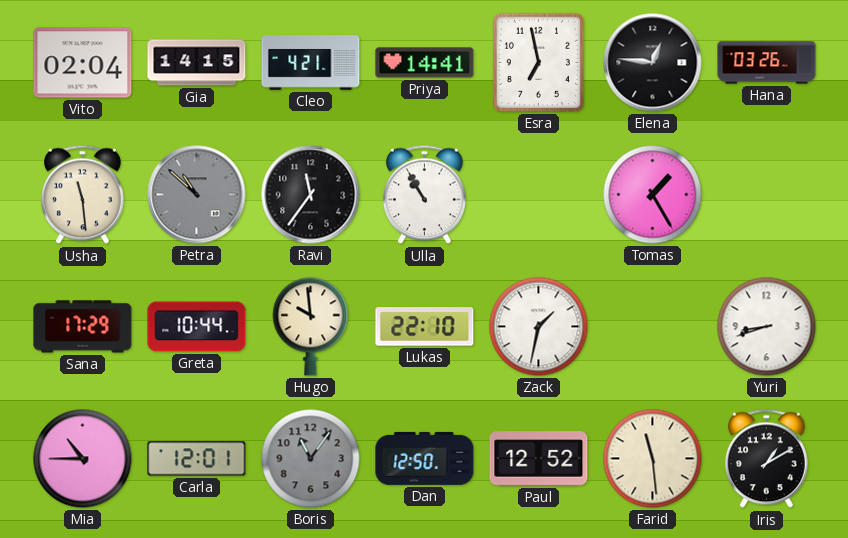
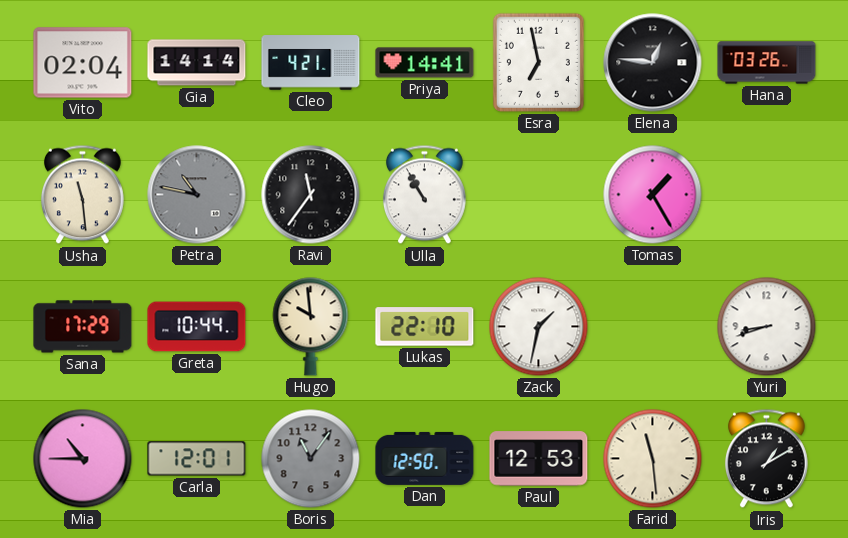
Gia: 14:15 -> 14:14 (197, 63)
Petra: 10:52 -> 10:47 (197, 195)
Paul: 12:52 -> 12:53 (539, 459)
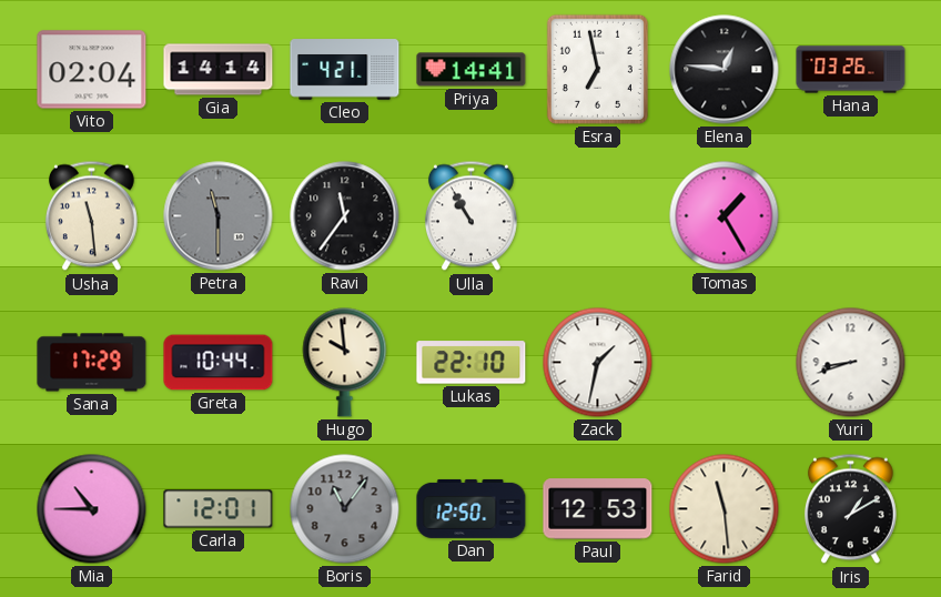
Petra: 10:47 -> 11:30 (219, 216)
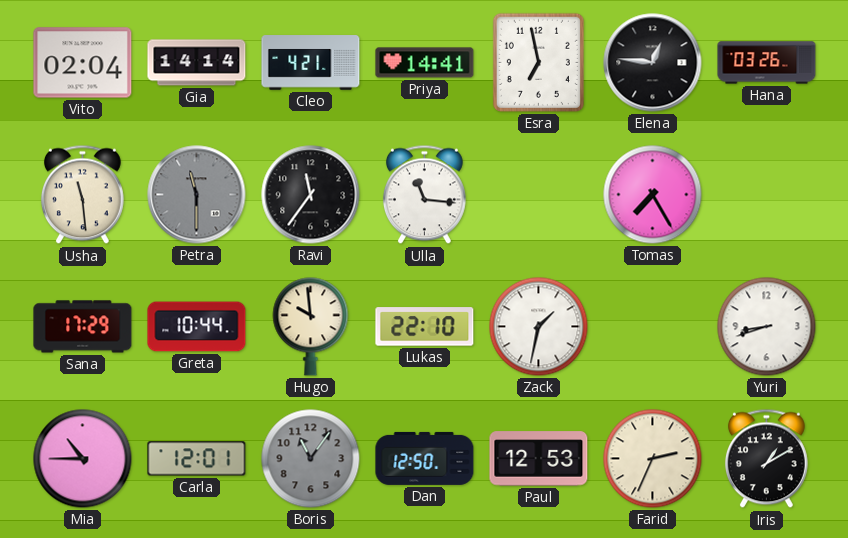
Ulla: 10:55 -> 11:16 (424, 195)
Tomas: 1:25 -> 7:25 (653, 195)
Farid: 11:29 -> 2:34 (653, 459)
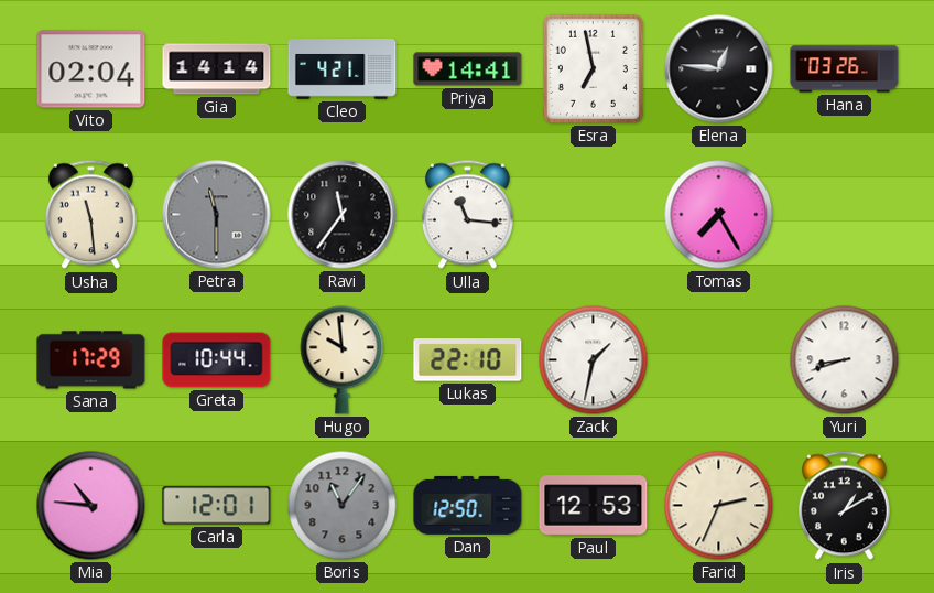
Mia: 10:45 -> 10:46 (91, 506)
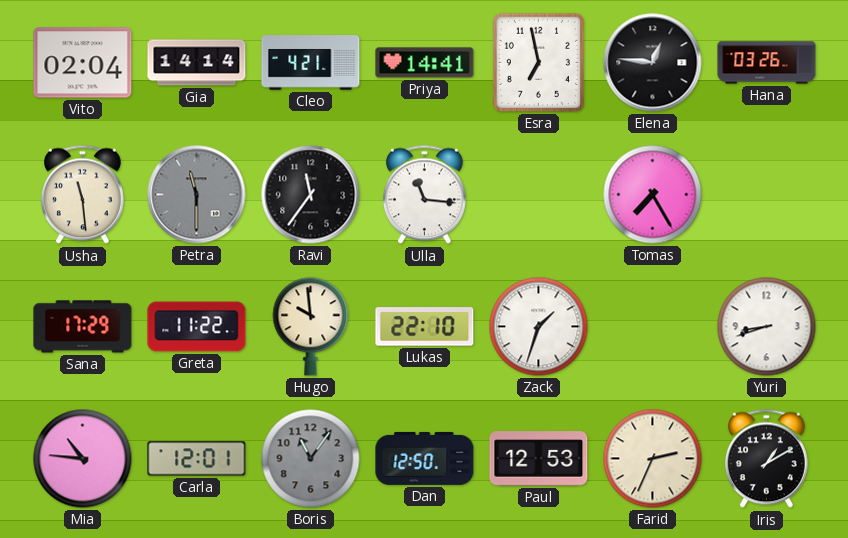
Greta: 10:44 -> 11:22 (197, 327)
Zack: 1:32 -> 1:33 (539, 327)
